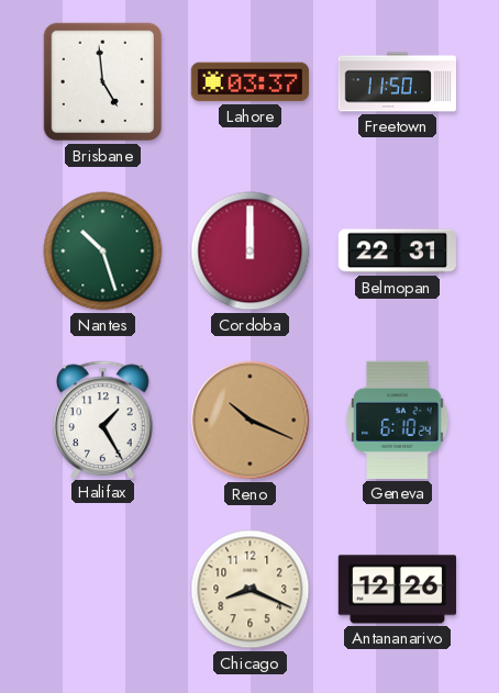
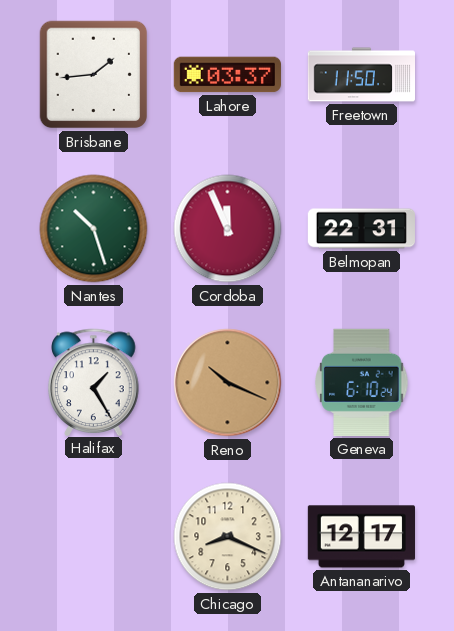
Brisbane: 4:59 -> 1:44 (94, 75)
Cordoba: 12:00 -> 11:56 (228, 229)
Antananarivo: 12:26 -> 12:17 (361, 537)
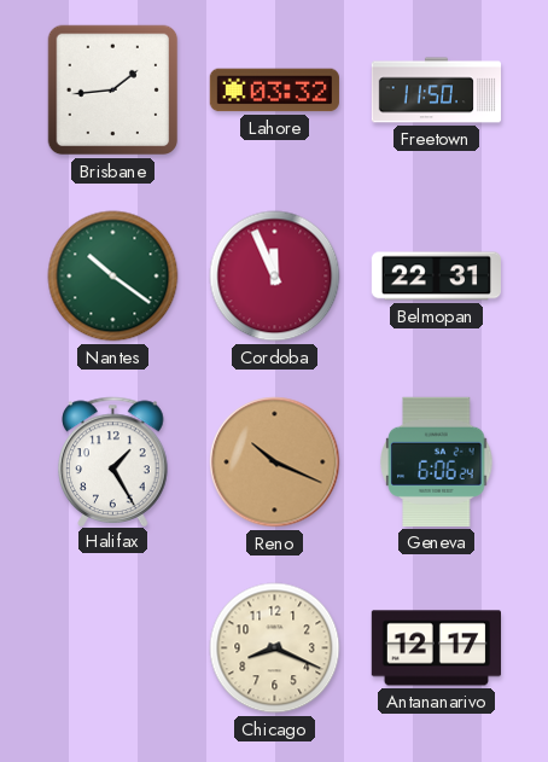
Lahore: 03:37 -> 03:32 (274, 91)
Nantes: 10:27 -> 10:21 (113, 277)
Geneva: 6:10 -> 6:06 (437, 461)
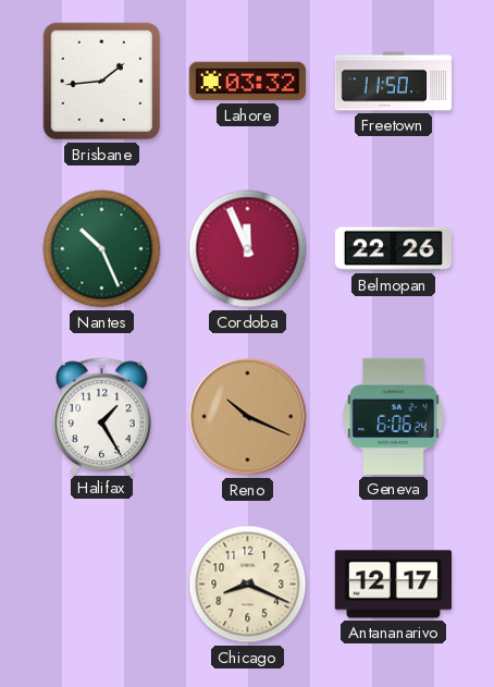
Nantes: 10:21 -> 10:26 (102, 249)
Belmopan: 22:31 -> 22:26 (393, 249)
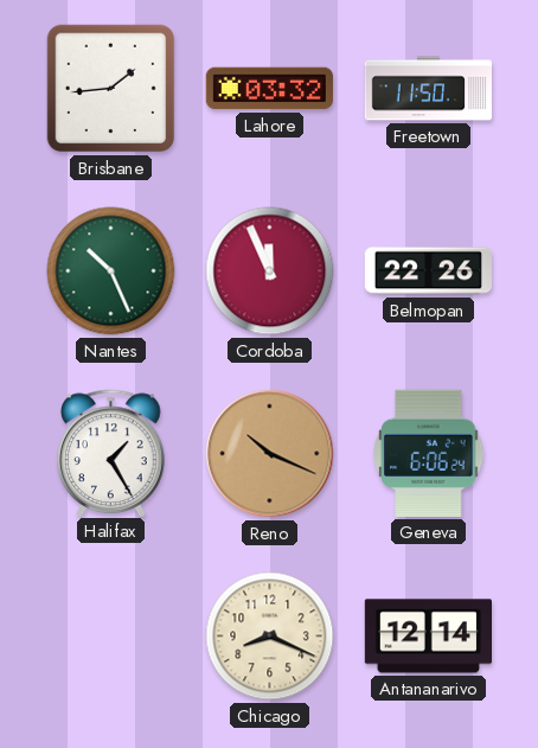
Antananarivo: 12:17 -> 12:14 (428, 637)
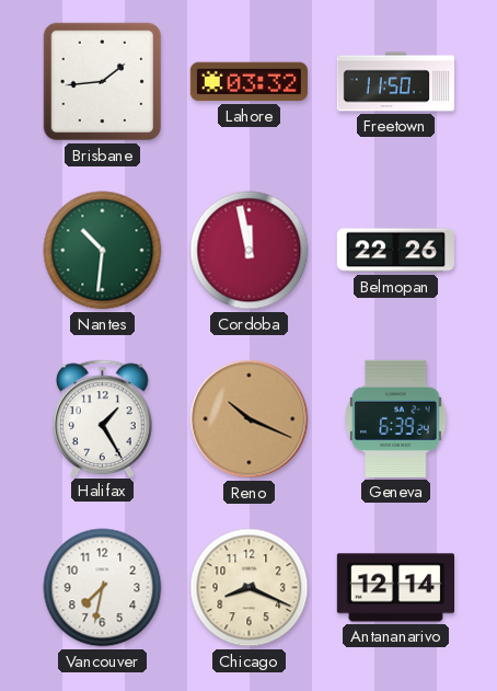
Nantes: 10:26 -> 10:31 (103, 251)
Cordoba: 11:56 -> 11:58 (250, 251)
Geneva: 6:06 -> 6:39 (396, 418)
Vancouver: none -> 7:32 (103, 588)
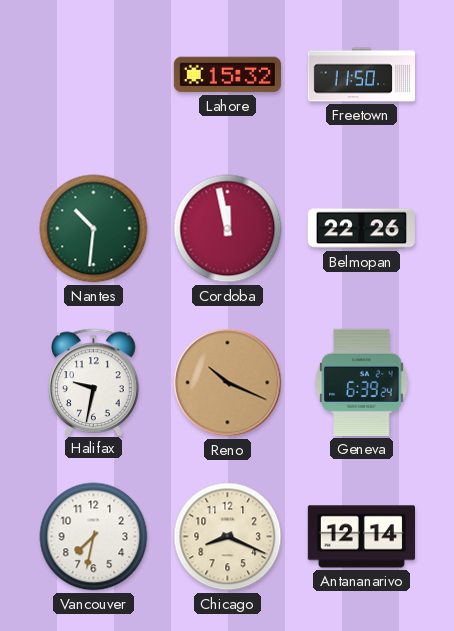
Brisbane: 1:44 -> none (103, 82)
Lahore: 03:32 -> 15:32 (227, 75)
Halifax: 1:25 -> 9:32 (94, 382)
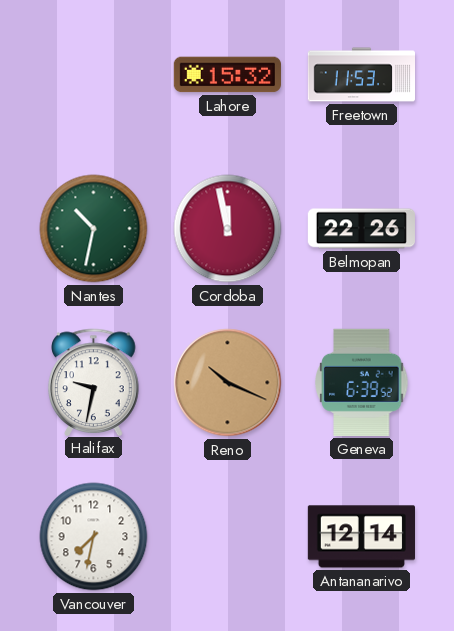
Freetown: 11:50 -> 11:53 (361, 75)
Nantes: 10:31 -> 10:32 (94, 229)
Geneva: 6:39:24 -> 6:39:52 (362, 382)
Chicago: 8:19 -> none (228, 537)
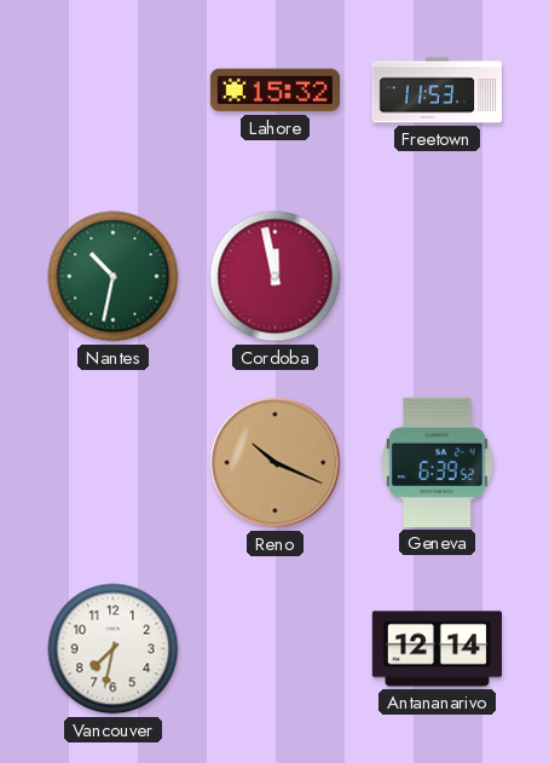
Belmopan: 22:26 -> none (361, 229)
Halifax: 9:32 -> none (94, 382)
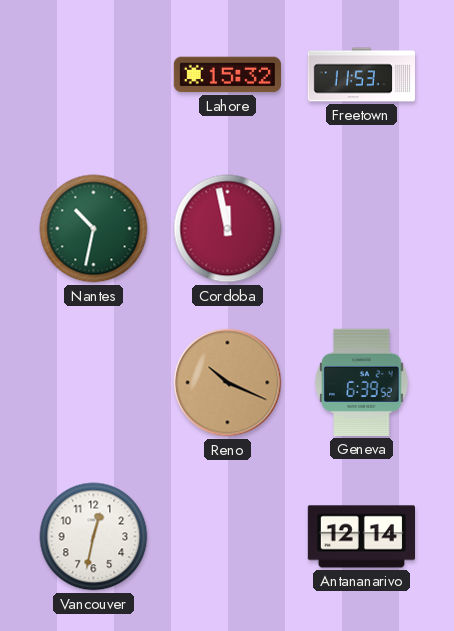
Vancouver: 7:32 -> 12:32 (94, 537)
